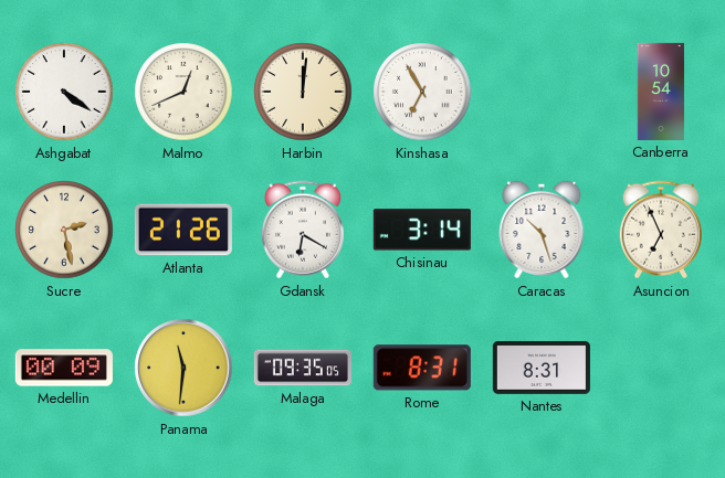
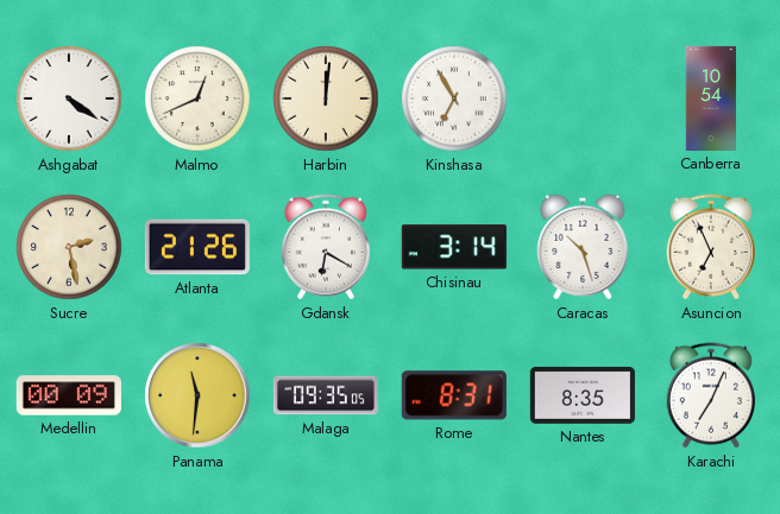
Nantes: 8:31 -> 8:35 (583, 395)
Karachi: none -> 7:04 (711, 395)
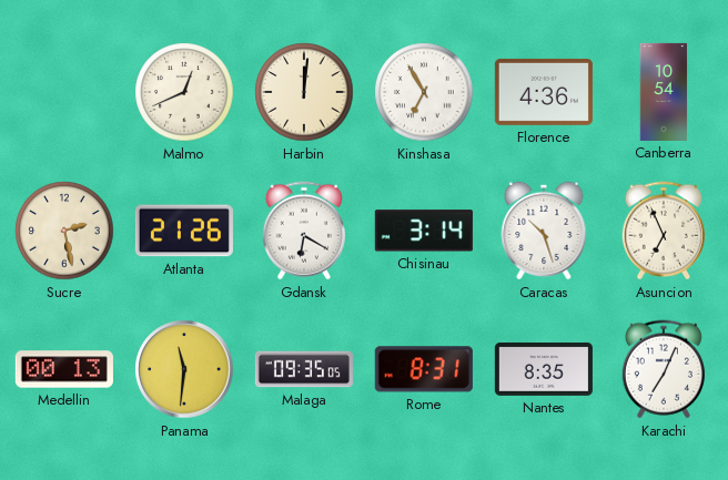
Ashgabat: 4:21 -> none (69, 99)
Florence: none -> 4:36 (544, 92)
Medellin: 00:09 -> 00:13 (64, 369)
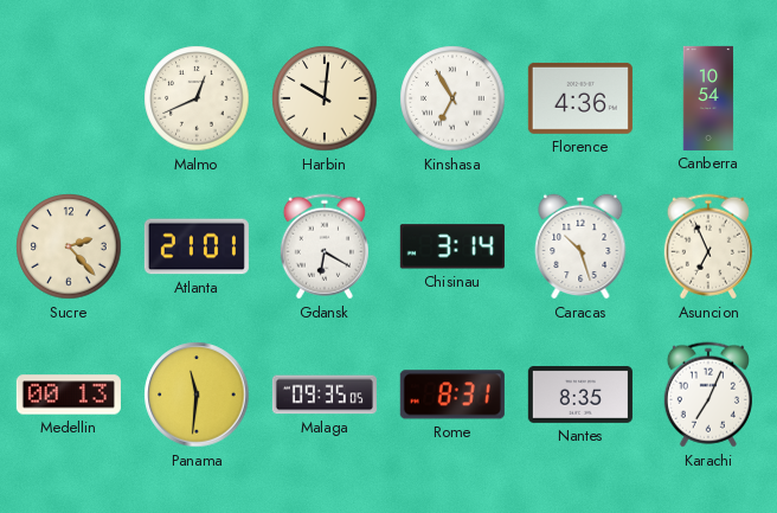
Harbin: 12:01 -> 10:01 (325, 98)
Sucre: 2:28 -> 2:23 (69, 246)
Atlanta: 21:26 -> 21:01 (197, 246)
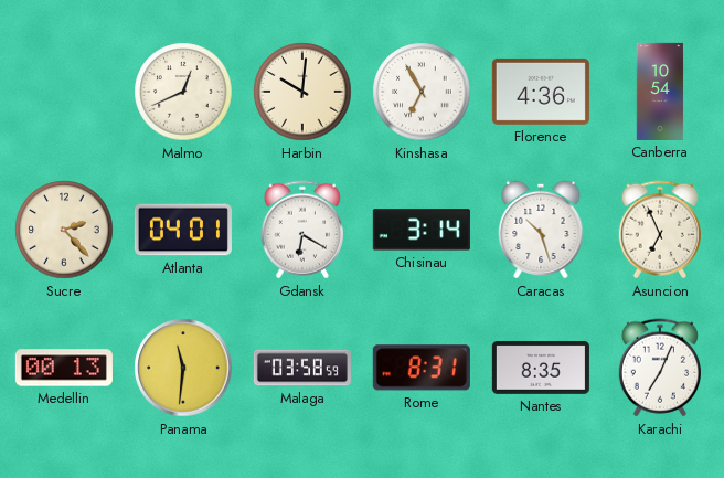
Atlanta: 21:01 -> 04:01 (183, 230)
Malaga: 09:35 -> 03:58 (302, 368)
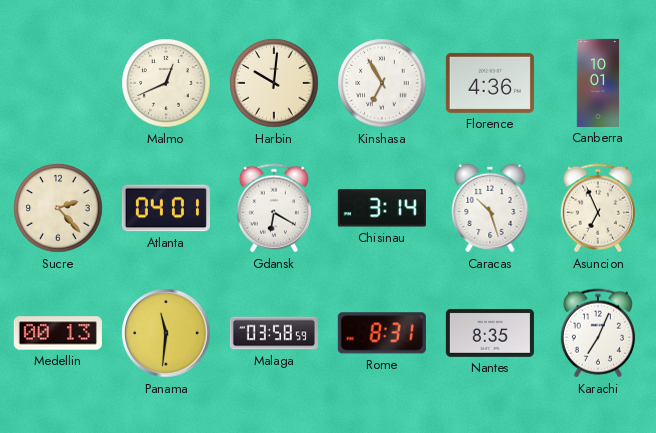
Canberra: 10:54 -> 10:01 (598, 83)
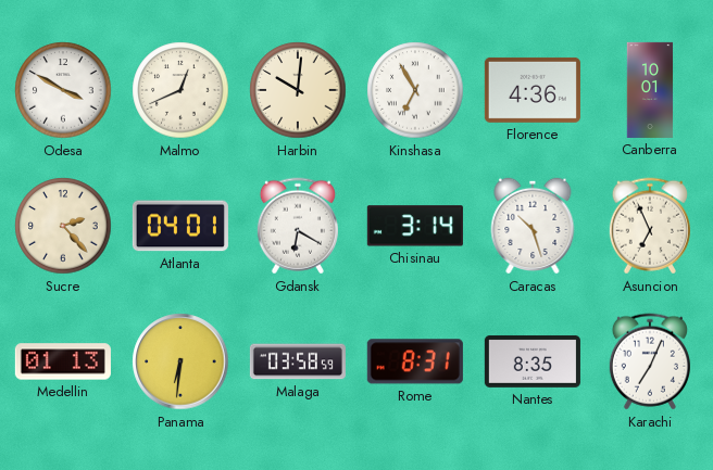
Odesa: none -> 3:50 (63, 90)
Medellin: 00:13 -> 01:13 (63, 361)
Panama: 11:31 -> 6:31 (180, 361)
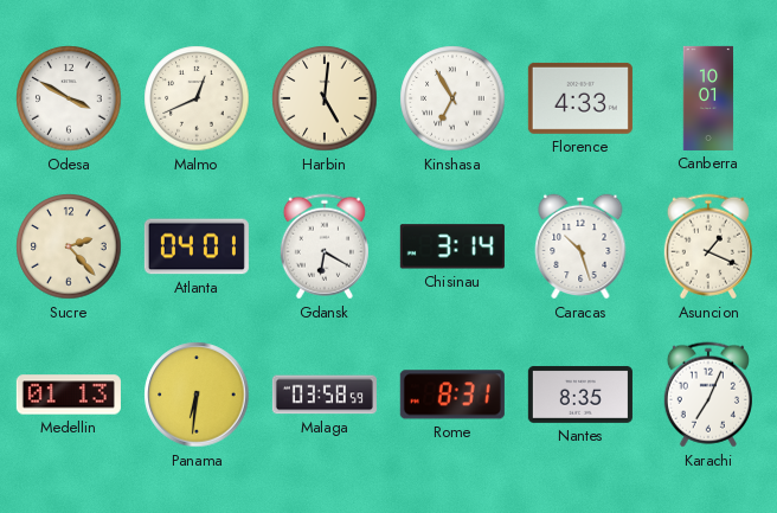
Harbin: 10:01 -> 5:01 (325, 98)
Florence: 4:36 -> 4:33 (580, 98)
Asuncion: 6:56 -> 1:19 (708, 246)
